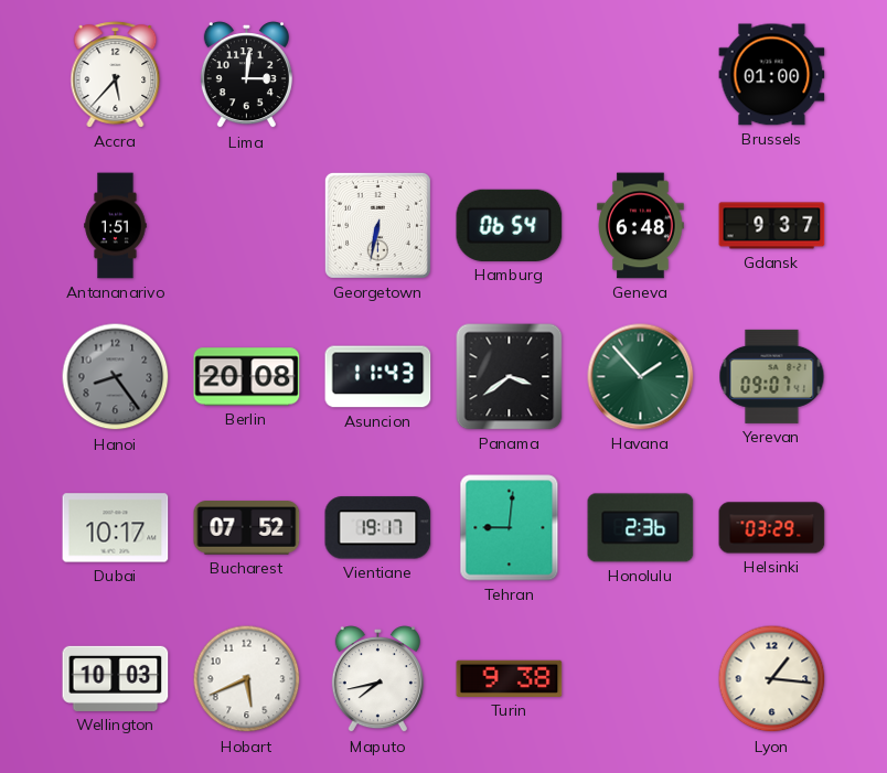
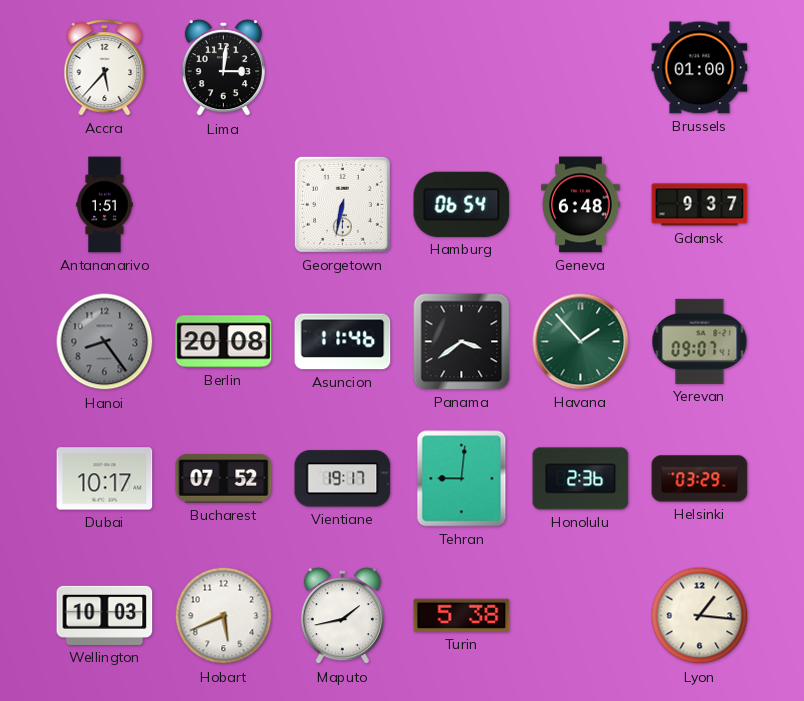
Asuncion: 11:43 -> 11:46 (343, 342)
Maputo: 7:43 -> 1:43 (342, 617)
Turin: 9:38 -> 5:38 (462, 615)
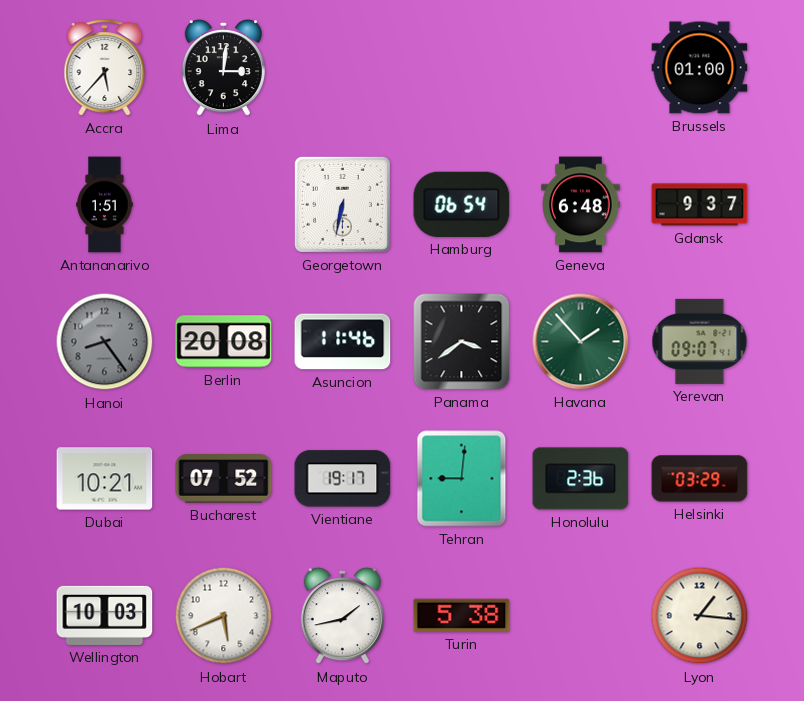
Dubai: 10:17 -> 10:21 (105, 479)
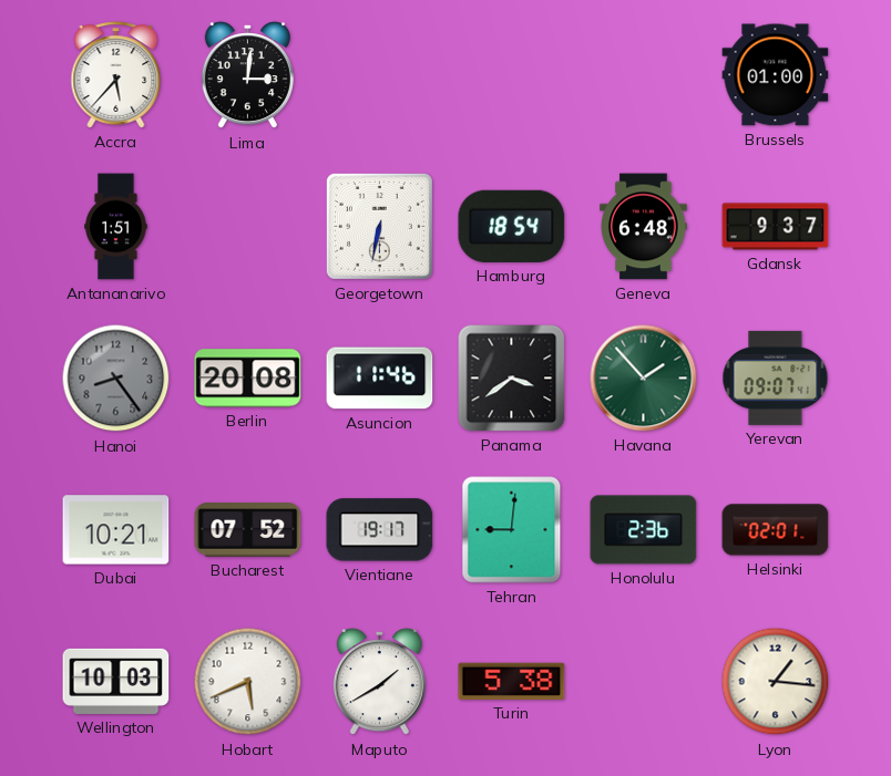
Hamburg: 06:54 -> 18:54 (512, 226)
Helsinki: 03:29 -> 02:01 (776, 530)
Maputo: 1:43 -> 1:40 (379, 683)
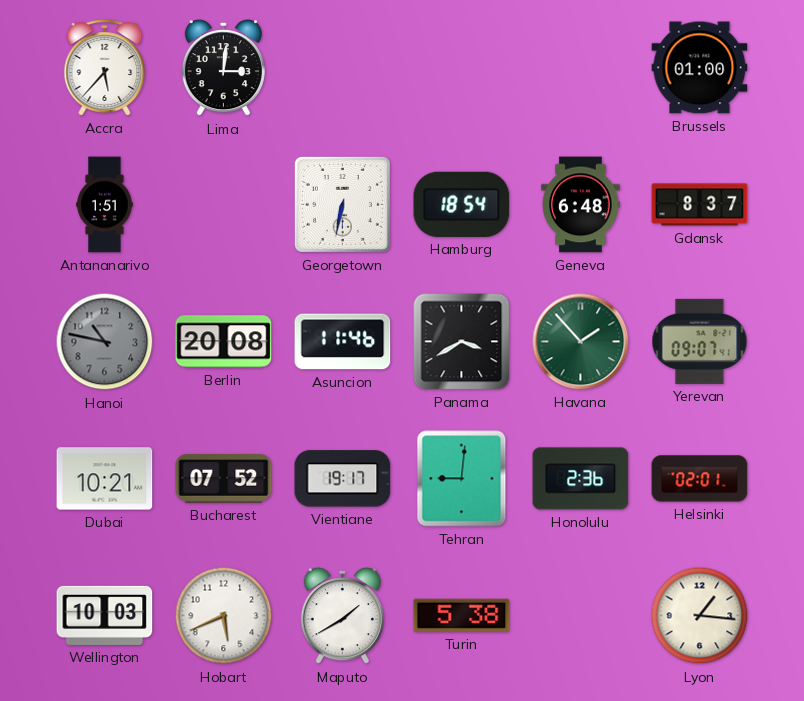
Gdansk: 9:37 -> 8:37 (700, 205)
Hanoi: 8:24 -> 10:47 (105, 342)
Panama: 3:39 -> 3:40 (462, 342)
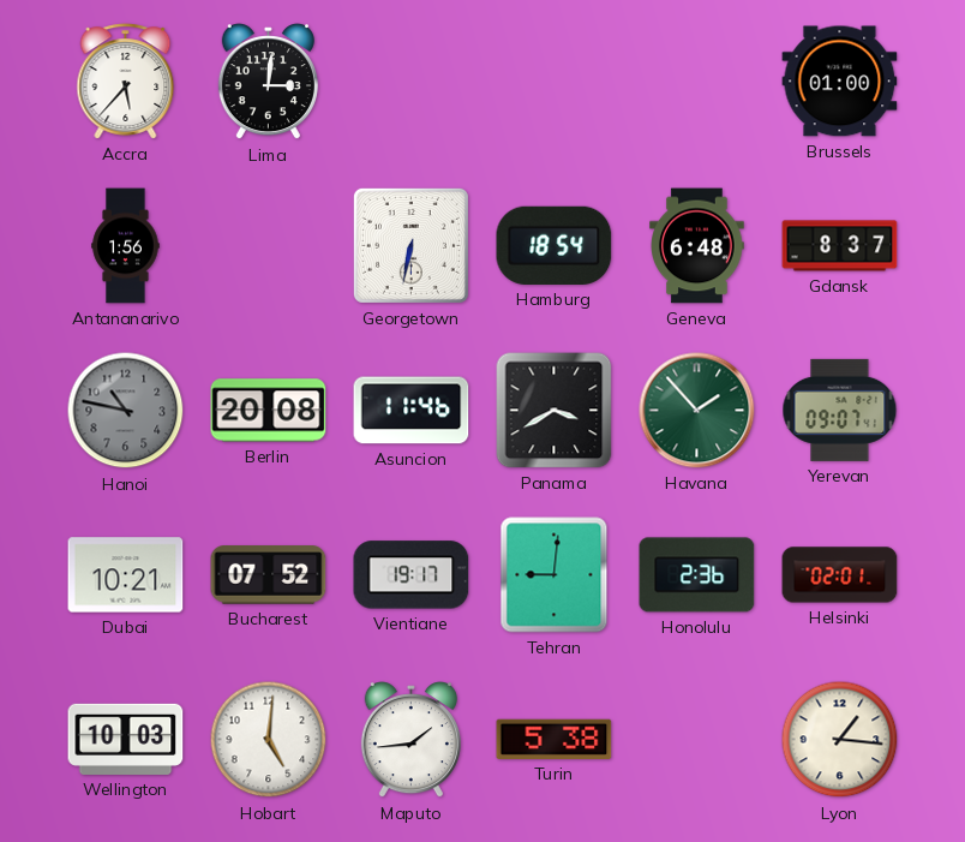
Antananarivo: 1:51 -> 1:56 (126, 246)
Hobart: 5:41 -> 5:01 (269, 740)
Maputo: 1:40 -> 1:44 (410, 741)
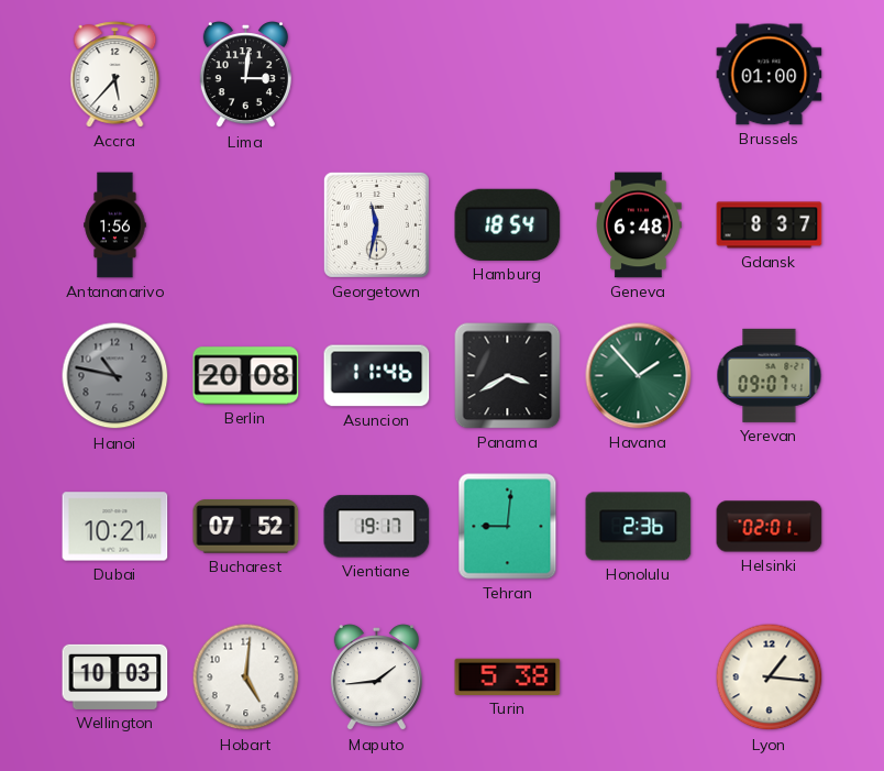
Georgetown: 6:32 -> 11:32 (376, 224)
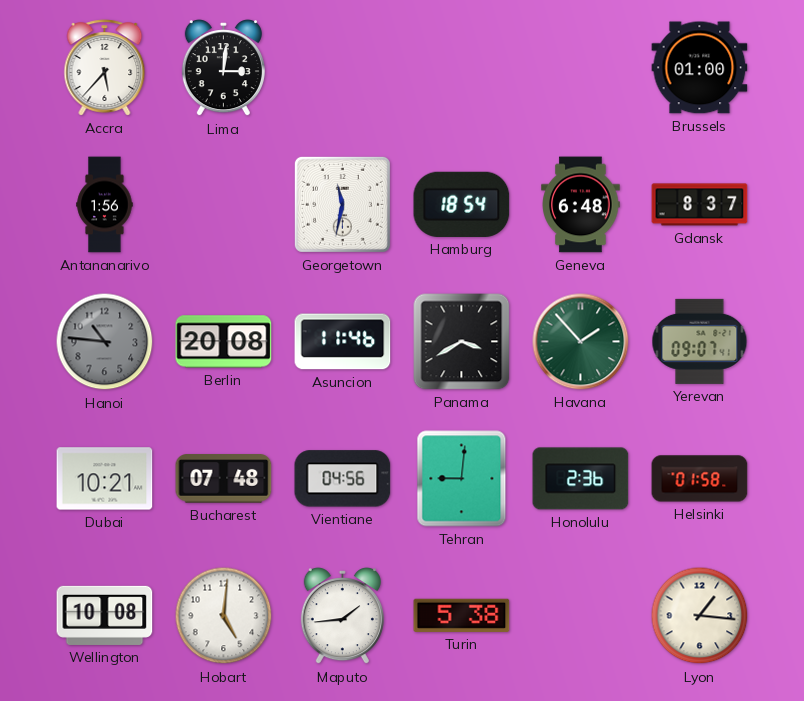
Hanoi: 10:47 -> 10:46 (105, 342)
Bucharest: 07:52 -> 07:48 (224, 479)
Vientiane: 19:17 -> 04:56 (343, 479)
Helsinki: 02:01 -> 01:58 (700, 479)
Wellington: 10:03 -> 10:08 (105, 615)
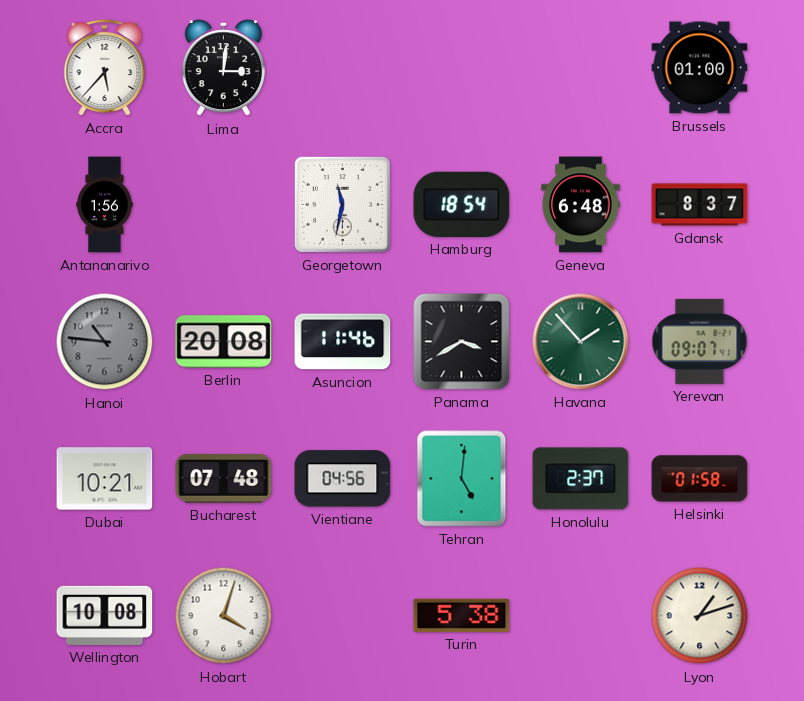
Tehran: 9:01 -> 5:01 (462, 479)
Honolulu: 2:36 -> 2:37 (581, 479)
Hobart: 5:01 -> 4:03 (224, 616)
Maputo: 1:44 -> none (342, 617)
Lyon: 1:16 -> 1:12 (700, 616)
